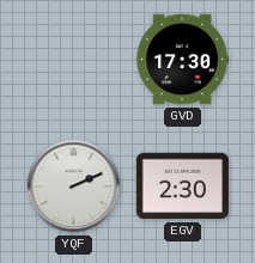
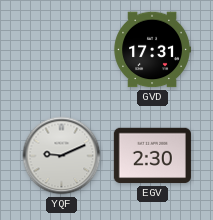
GVD: 17:30 -> 17:31 (152, 50)
YQF: 2:11 -> 9:11 (62, 156)
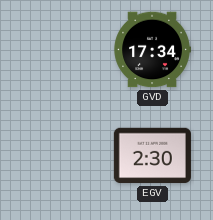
GVD: 17:31 -> 17:34 (152, 50)
YQF: 9:11 -> none (62, 156)
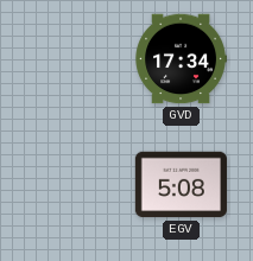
EGV: 2:30 -> 5:08 (181, 185)
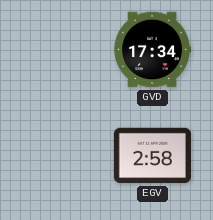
EGV: 5:08 -> 2:58 (152, 156)
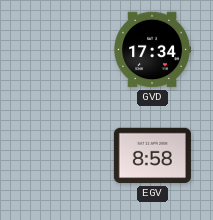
EGV: 2:58 -> 8:58 (152, 156)
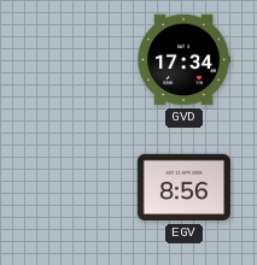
EGV: 8:58 -> 8:56 (183, 188)
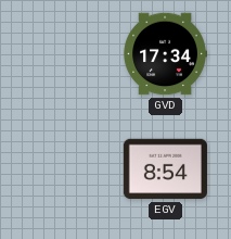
EGV: 8:56 -> 8:54 (165, 169)
